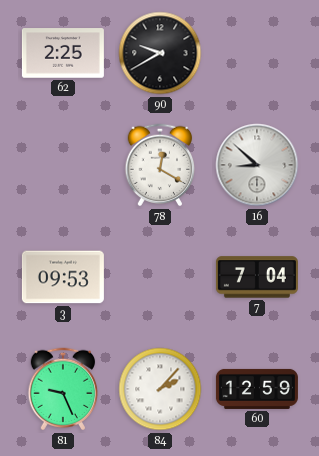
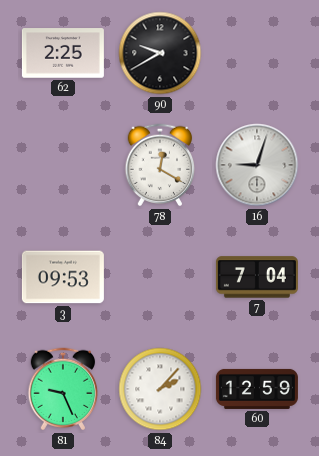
16: 8:52 -> 9:03 (257, 165)
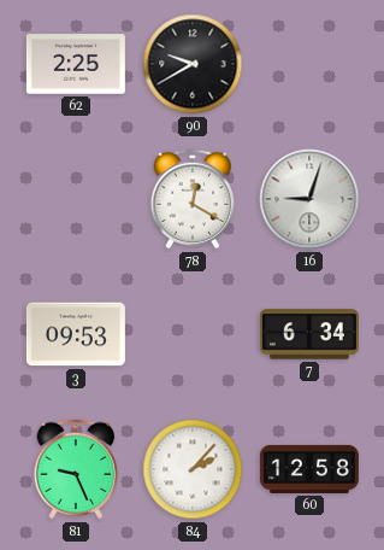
7: 7:04 -> 6:34 (309, 334)
60: 12:59 -> 12:58 (309, 469)
